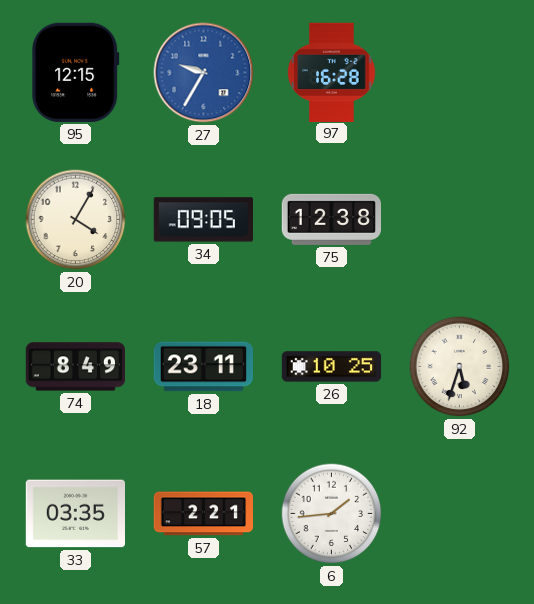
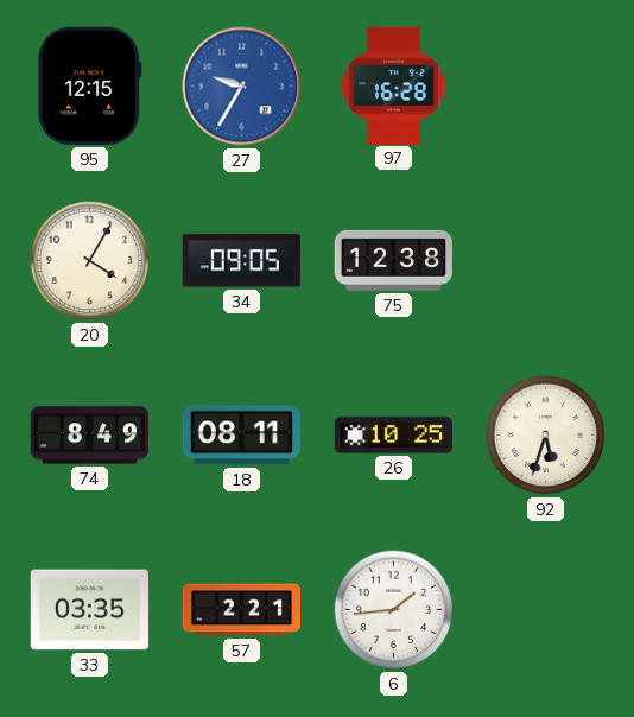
18: 23:11 -> 08:11 (241, 436)
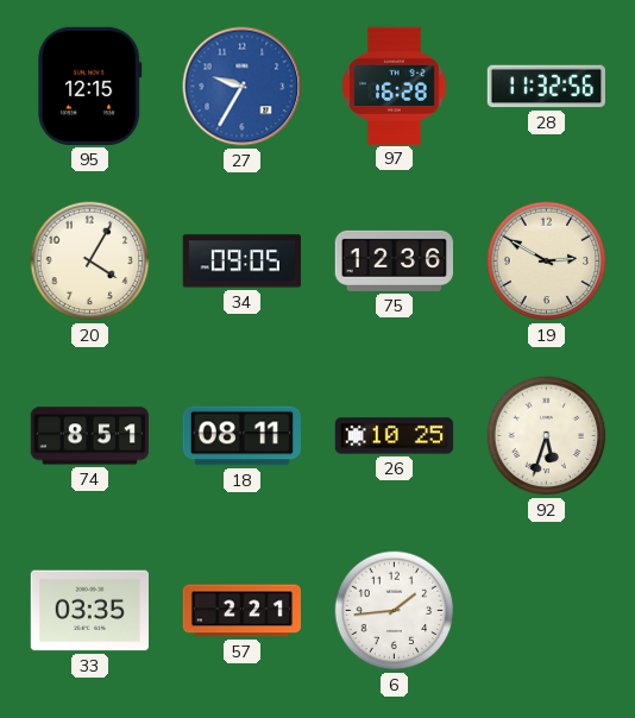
28: none -> 11:32 (546, 87)
75: 12:38 -> 12:36 (394, 260)
19: none -> 2:50 (547, 262)
74: 8:49 -> 8:51 (89, 436)
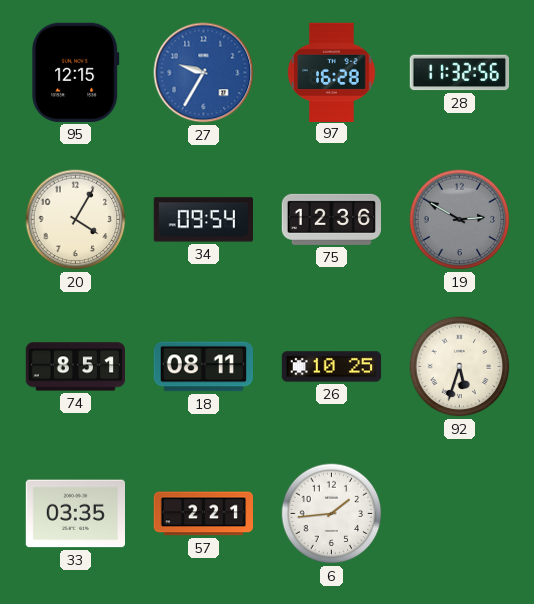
34: 09:05 -> 09:54 (203, 220)
19 dial: cream -> grey (460, 220)
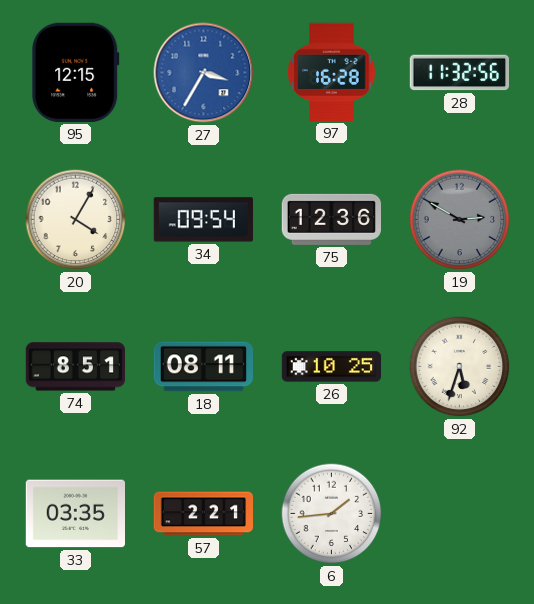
27: 9:35 -> 3:35 (204, 73)
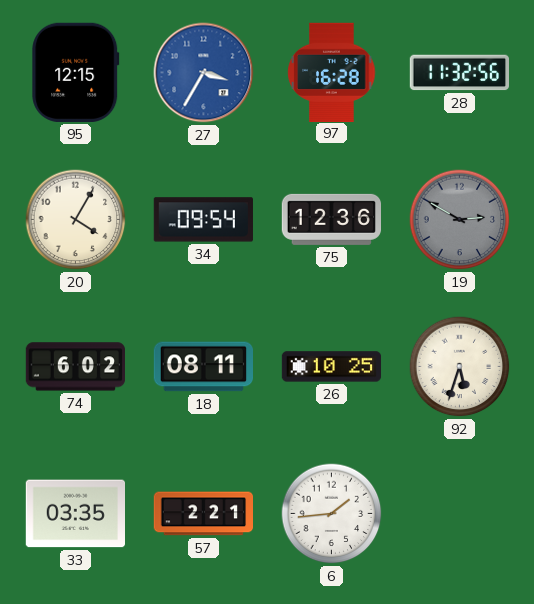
74: 8:51 -> 6:02 (75, 367)
